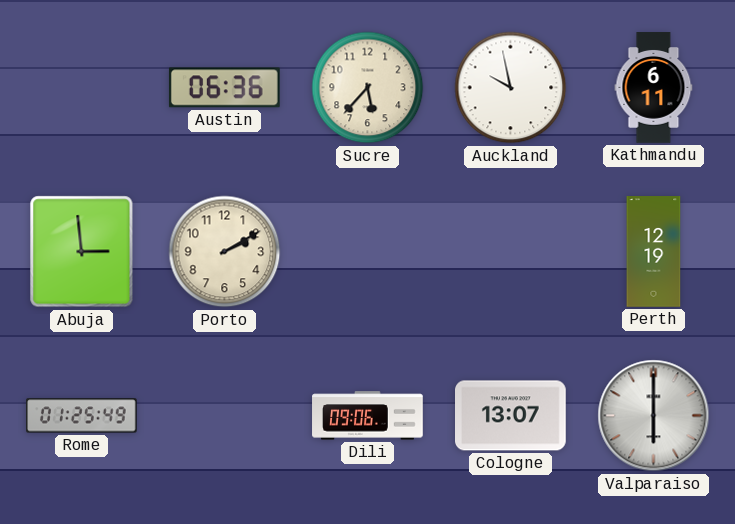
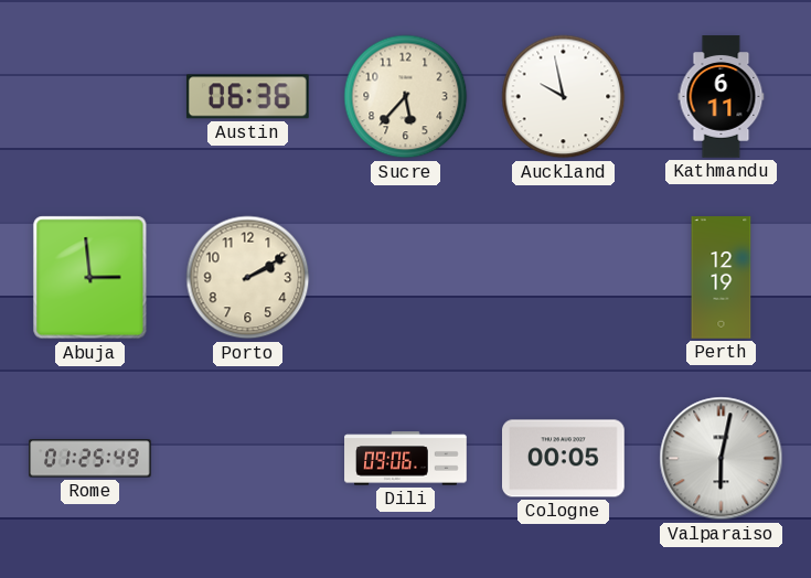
Cologne: 13:07 -> 00:05 (564, 459)
Valparaiso: 6:00 -> 6:02 (722, 459)
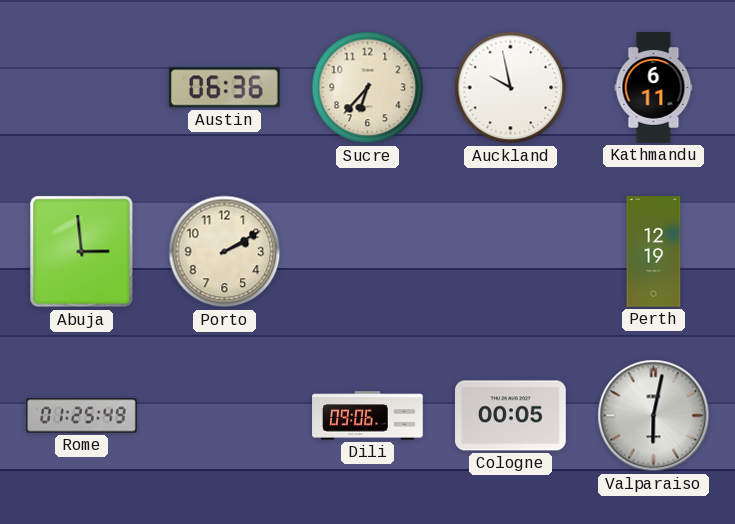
Sucre: 5:37 -> 6:37 (368, 88)
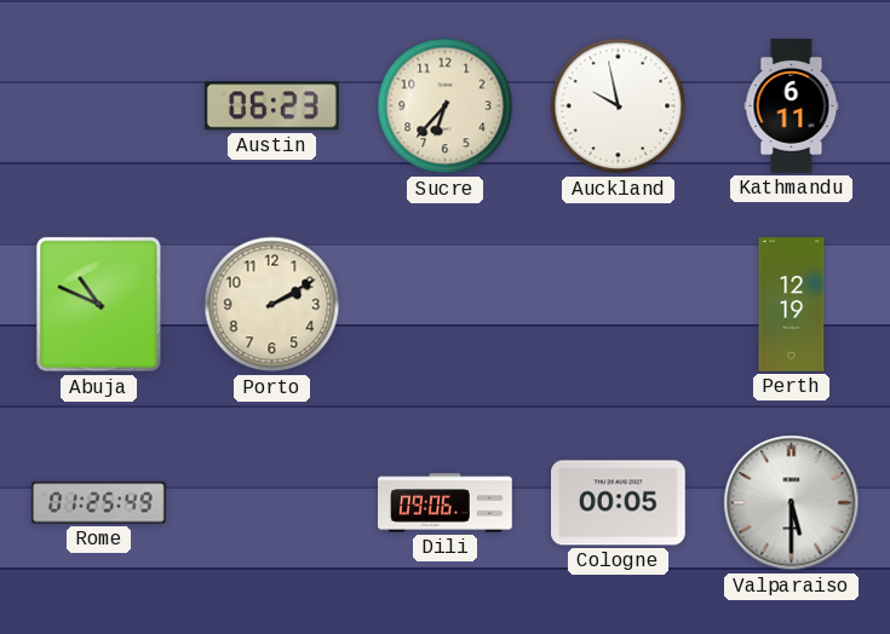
Austin: 06:36 -> 06:23 (271, 106)
Abuja: 2:59 -> 10:49 (99, 305)
Valparaiso: 6:02 -> 5:30 (792, 503)
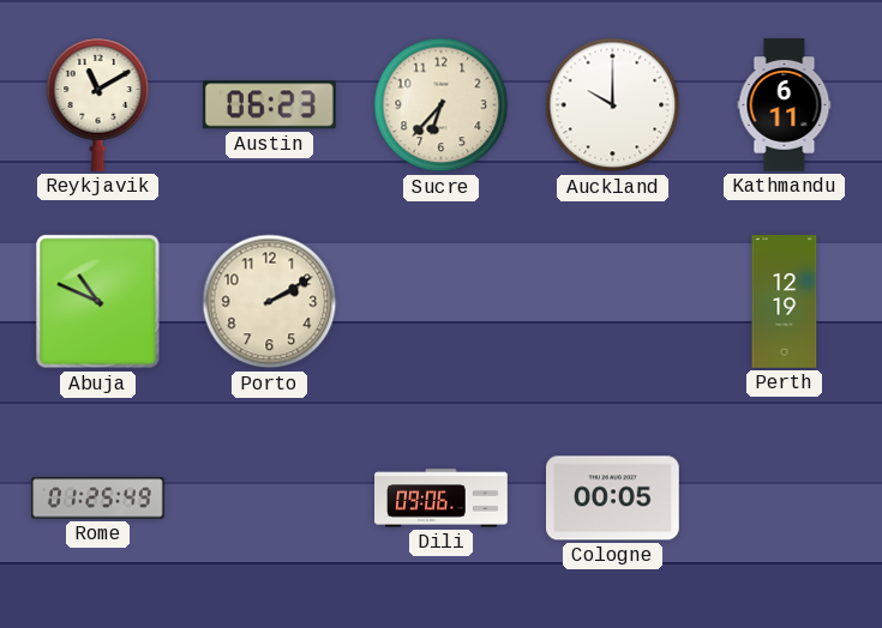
Reykjavik: none -> 11:10 (98, 104)
Auckland: 9:58 -> 10:00 (613, 105)
Valparaiso: 5:30 -> none (792, 503)
